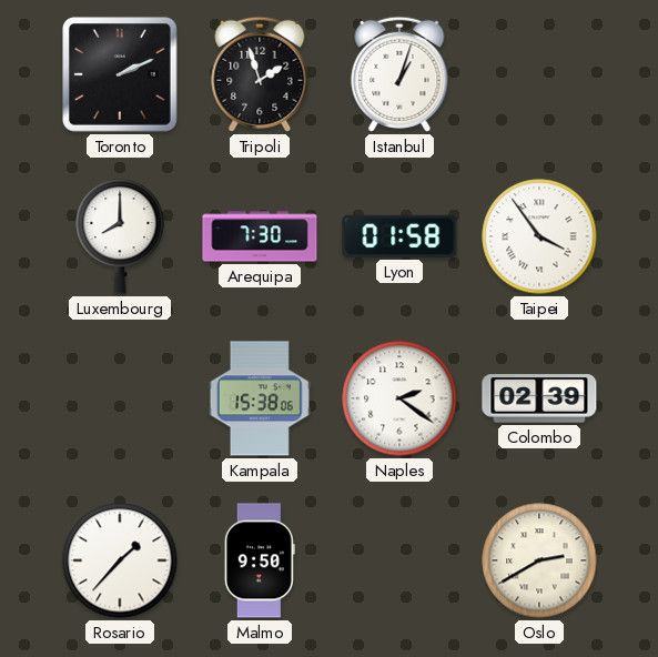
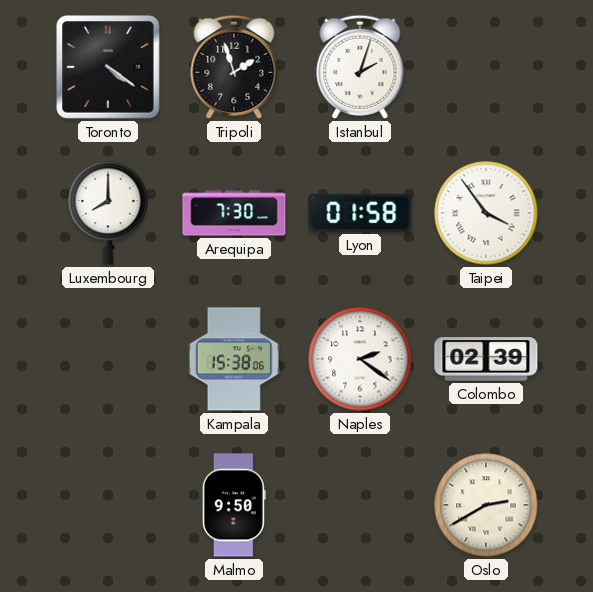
Toronto: 2:11 -> 4:21 (108, 67)
Istanbul: 1:03 -> 2:03 (360, 67)
Rosario: 1:37 -> none (120, 560)
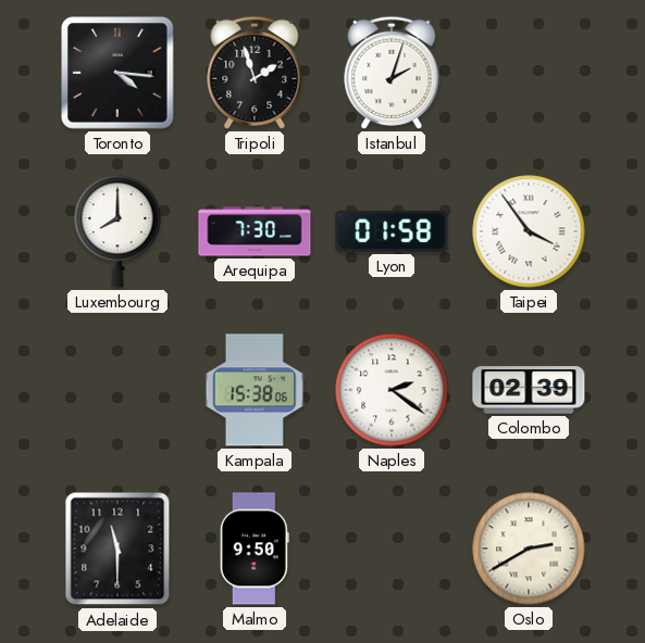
Toronto: 4:21 -> 4:16 (117, 73)
Adelaide: none -> 11:30 (117, 549)
